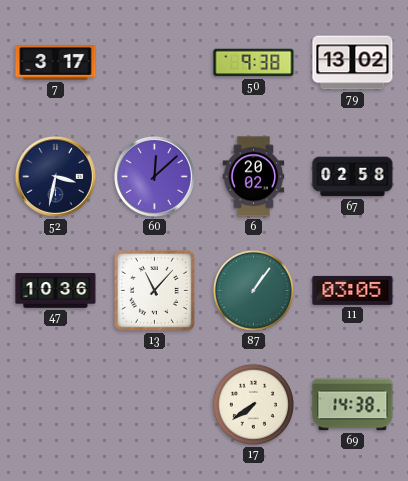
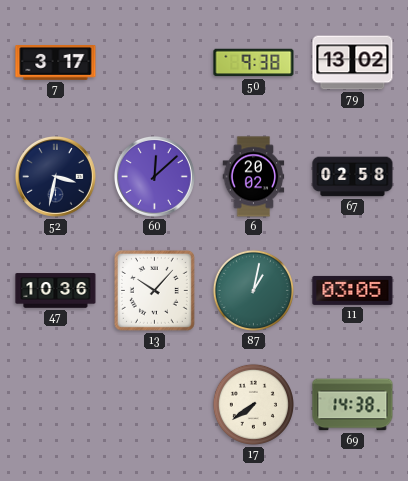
13: 11:07 -> 10:07 (154, 290)
87: 1:06 -> 1:02 (253, 290)
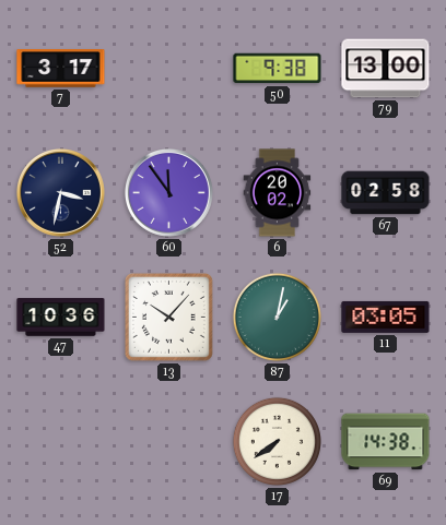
79: 13:02 -> 13:00 (386, 69)
60: 12:08 -> 11:54 (168, 192)
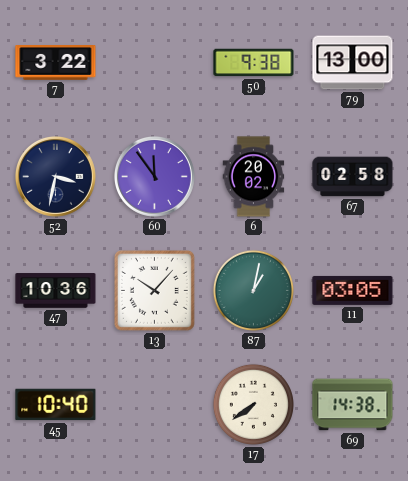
7: 3:17 -> 3:22 (56, 63)
45: none -> 10:40 (56, 405)
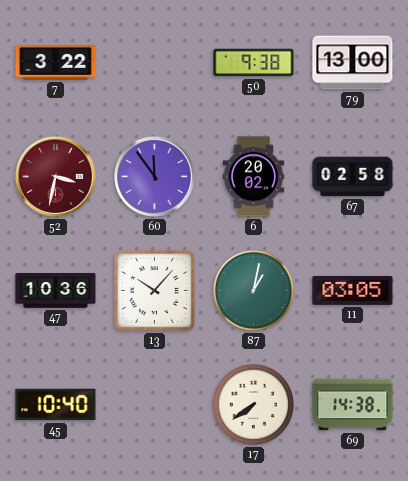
52 dial: navy -> burgundy (55, 176)
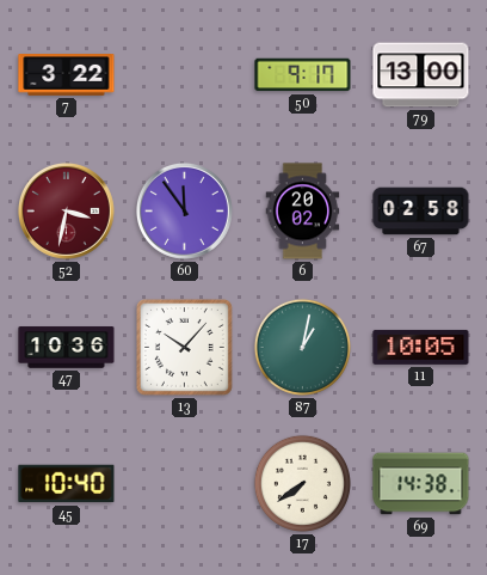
50: 9:38 -> 9:17 (303, 75)
11: 03:05 -> 10:05 (421, 347)
